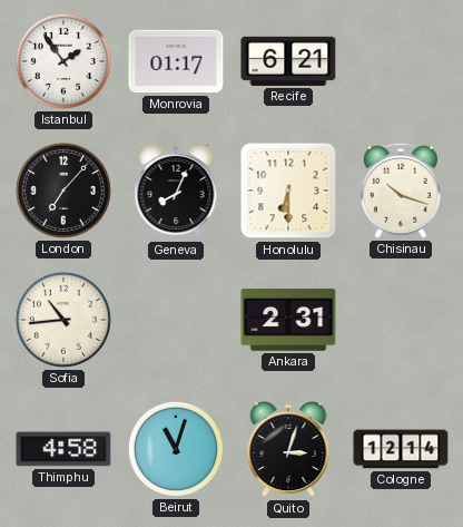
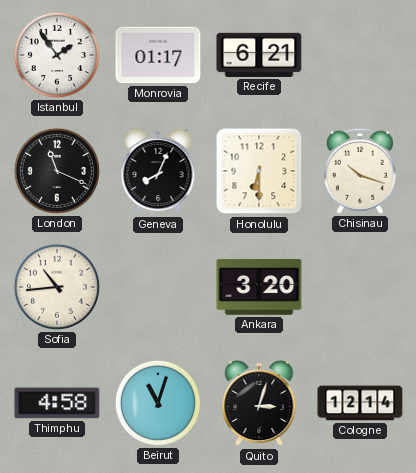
London: 7:07 -> 11:19 (57, 171)
Ankara: 2:31 -> 3:20 (259, 287)
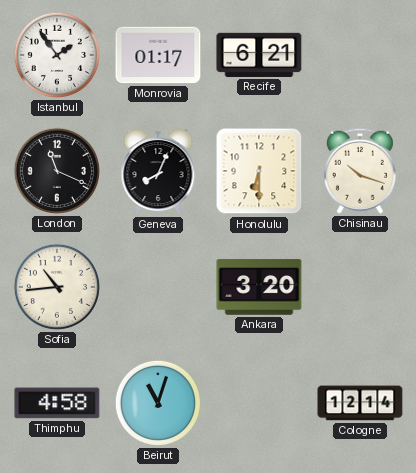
Quito: 3:03 -> none (259, 404)
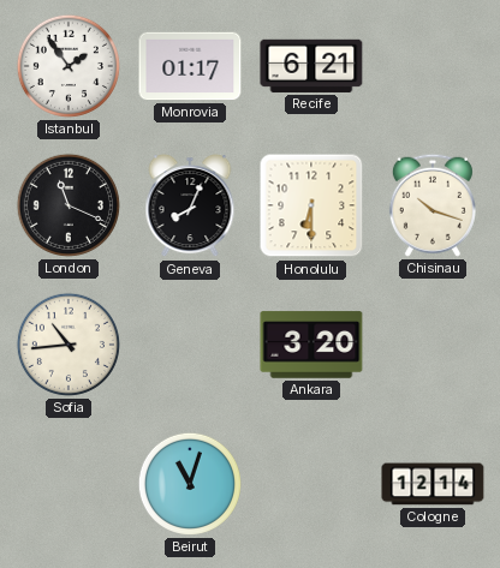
Thimphu: 4:58 -> none (57, 403)
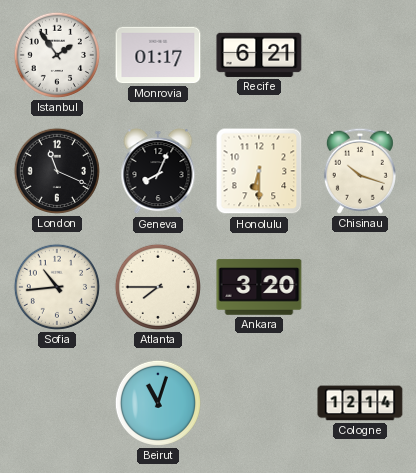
Atlanta: none -> 7:45 (158, 287)
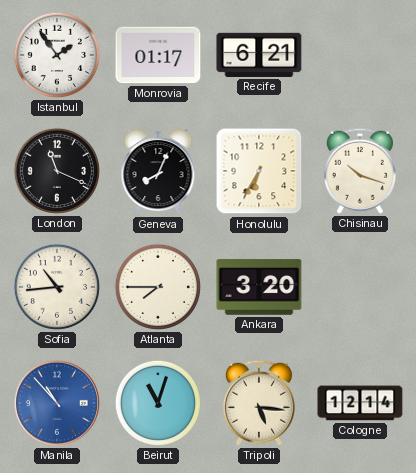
Honolulu: 6:30 -> 6:35 (259, 171)
Manila: none -> 10:53 (57, 403)
Tripoli: none -> 5:16 (259, 403)
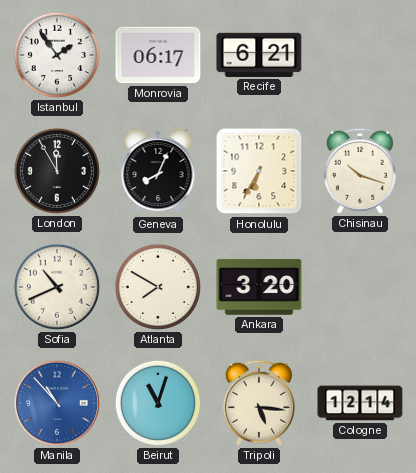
Monrovia: 01:17 -> 06:17 (158, 55)
London: 11:19 -> 11:55 (57, 171)
Sofia: 10:44 -> 10:41 (57, 287)
Atlanta: 7:45 -> 7:50 (158, 287)
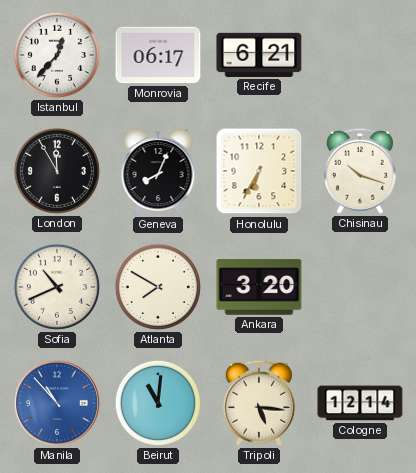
Istanbul: 1:54 -> 12:37 (57, 55)
Beirut: 11:03 -> 11:01 (158, 403)
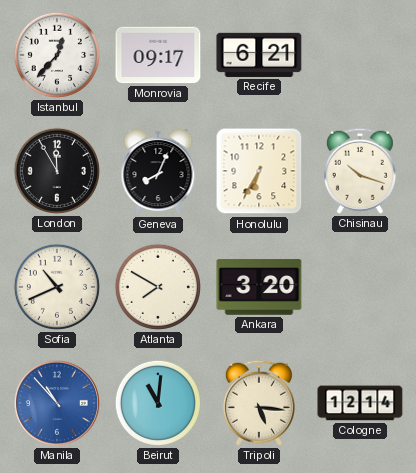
Monrovia: 06:17 -> 09:17 (158, 55)
